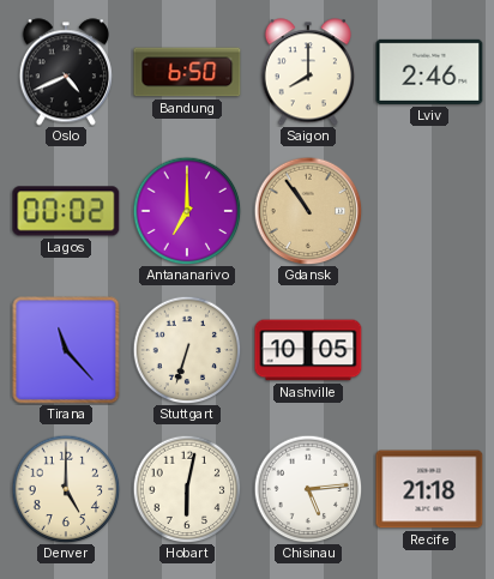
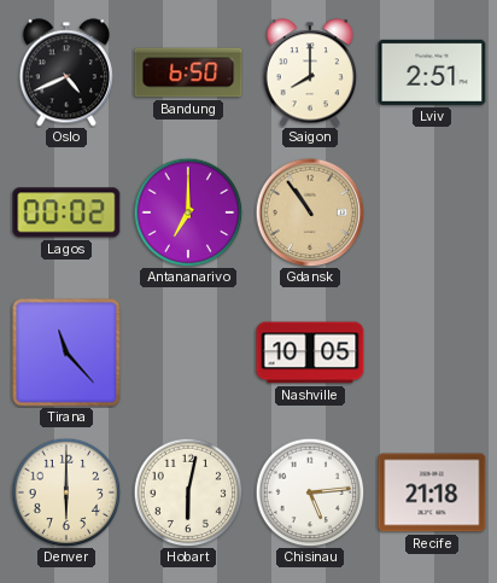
Lviv: 2:46 -> 2:51 (432, 72)
Stuttgart: 6:33 -> none (187, 350)
Denver: 5:00 -> 6:00 (66, 492)
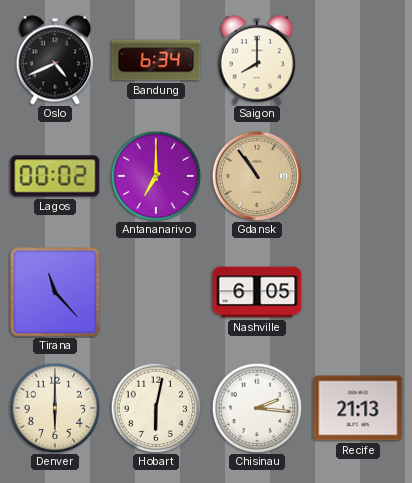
Bandung: 6:50 -> 6:34 (156, 60)
Lviv: 2:51 -> none (432, 72)
Nashville: 10:05 -> 6:05 (257, 292)
Chisinau: 5:14 -> 2:16 (257, 408)
Recife: 21:18 -> 21:13 (358, 408)
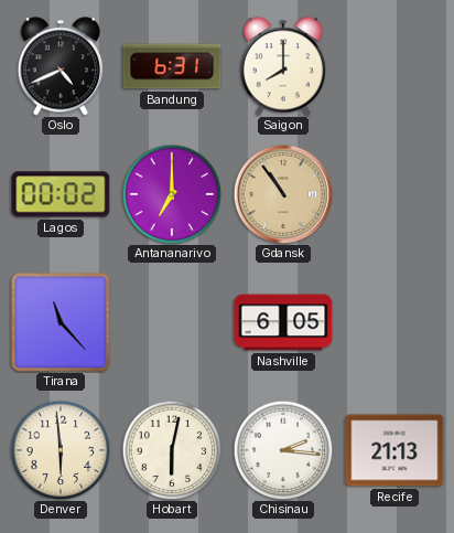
Bandung: 6:34 -> 6:31 (172, 66)
Denver: 6:00 -> 5:59 (61, 450)
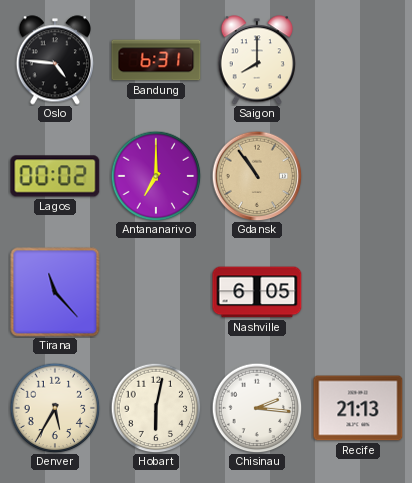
Oslo: 4:41 -> 4:46 (55, 60)
Denver: 5:59 -> 5:35 (55, 408)
